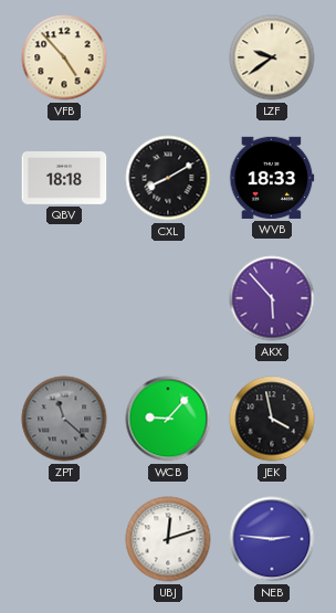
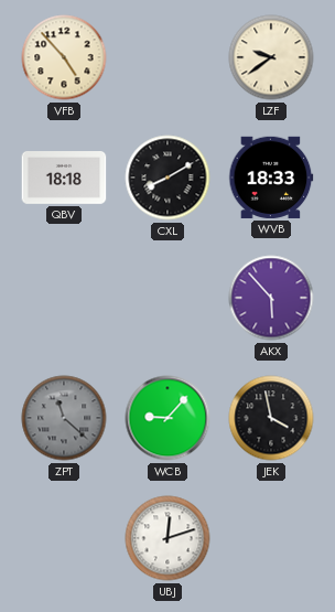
NEB: 2:46 -> none (272, 539)
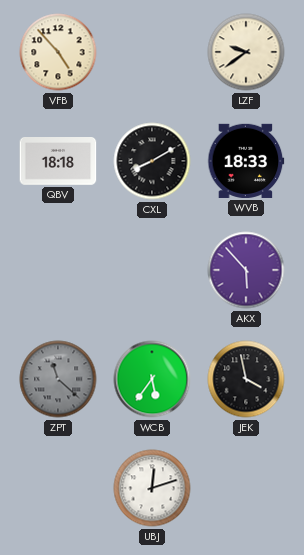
WCB: 9:07 -> 5:36 (152, 379)
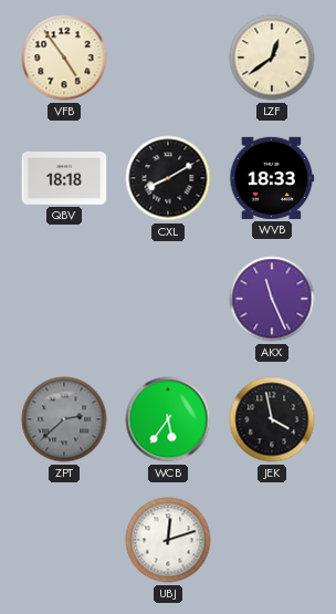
VFB: 4:53 -> 4:54 (64, 58)
LZF: 9:39 -> 12:39 (272, 58)
AKX: 5:53 -> 11:26 (272, 299)
ZPT: 11:22 -> 2:38 (64, 419)
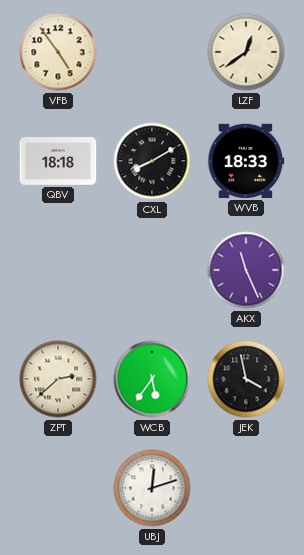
ZPT dial: grey -> cream (58, 379)
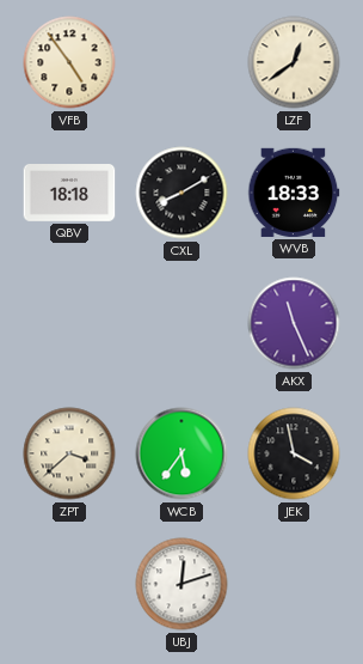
ZPT: 2:38 -> 3:38 (69, 453)
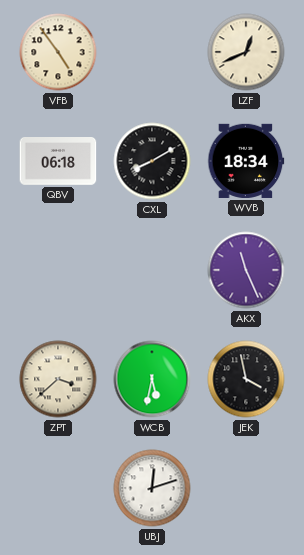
LZF: 12:39 -> 12:41 (246, 52)
QBV: 18:18 -> 06:18 (58, 162)
WVB: 18:33 -> 18:34 (246, 161)
WCB: 5:36 -> 5:32 (152, 379)
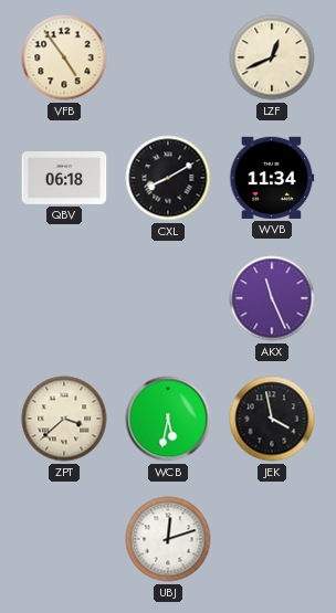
WVB: 18:34 -> 11:34 (272, 178)
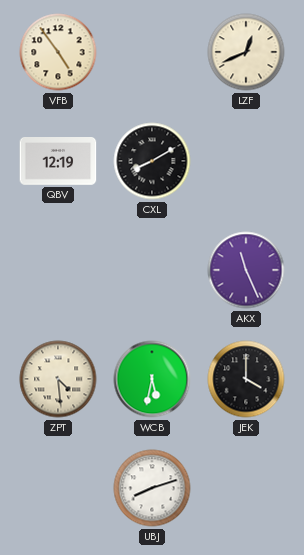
QBV: 06:18 -> 12:19 (58, 162)
WVB: 11:34 -> none (272, 178)
ZPT: 3:38 -> 4:29 (58, 379)
JEK: 3:58 -> 4:00 (246, 379)
UBJ: 12:12 -> 8:12 (152, 488)
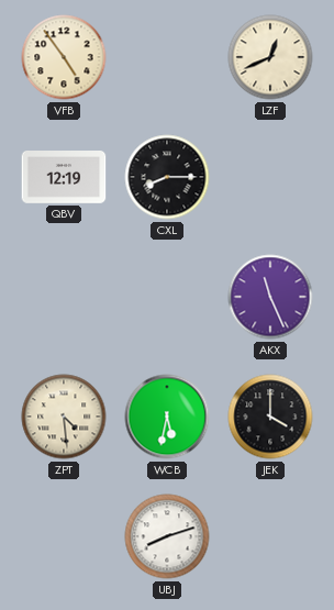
CXL: 8:10 -> 8:15 (167, 177)
